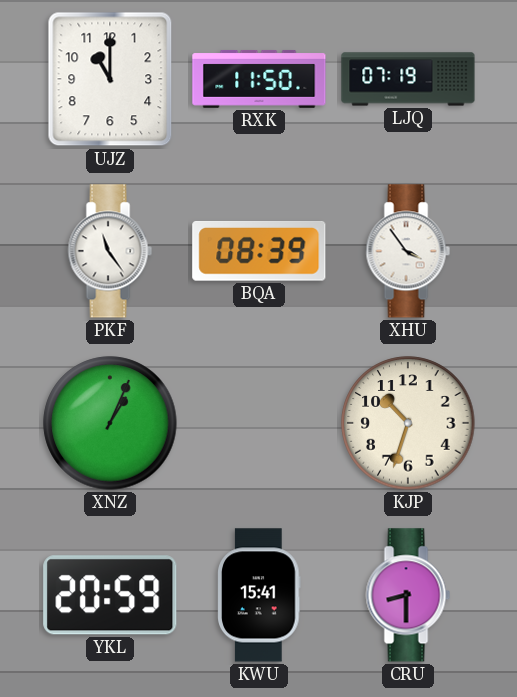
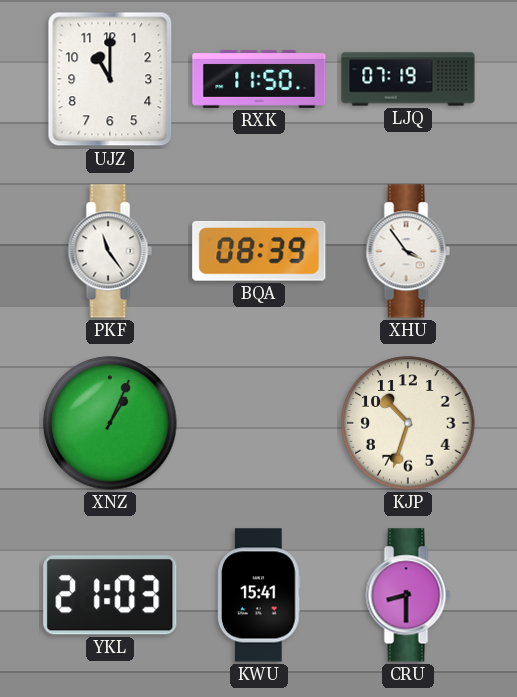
YKL: 20:59 -> 21:03 (110, 595)
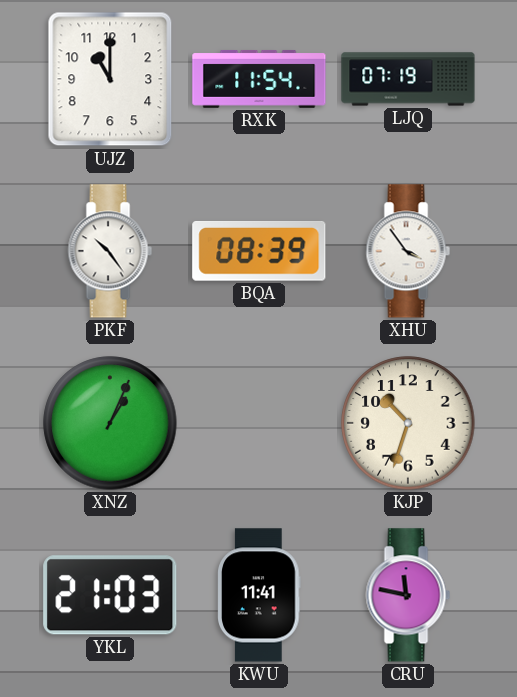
RXK: 11:50 -> 11:54 (259, 79)
PKF: 11:24 -> 10:24 (110, 251)
KWU: 15:41 -> 11:41 (259, 595)
CRU: 8:30 -> 11:47 (408, 595)
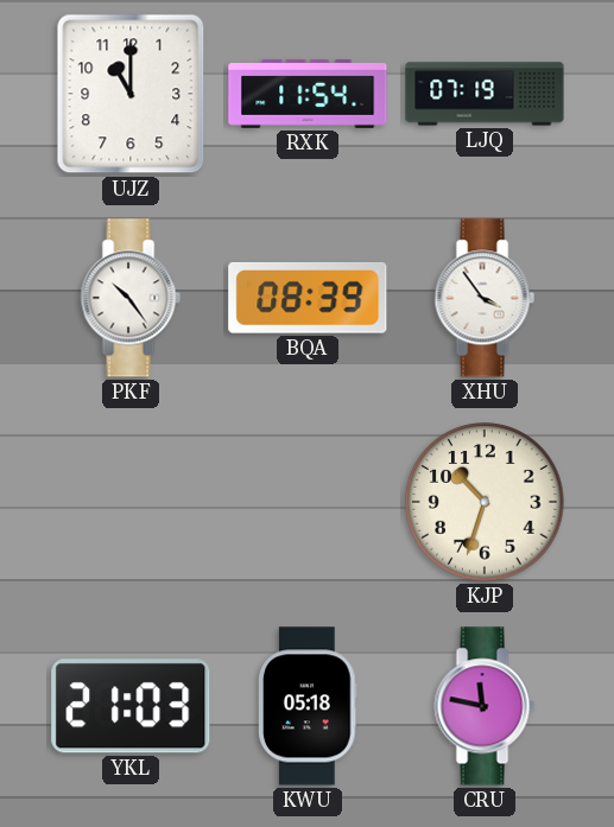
XNZ: 1:04 -> none (110, 423)
KWU: 11:41 -> 05:18 (308, 706)
